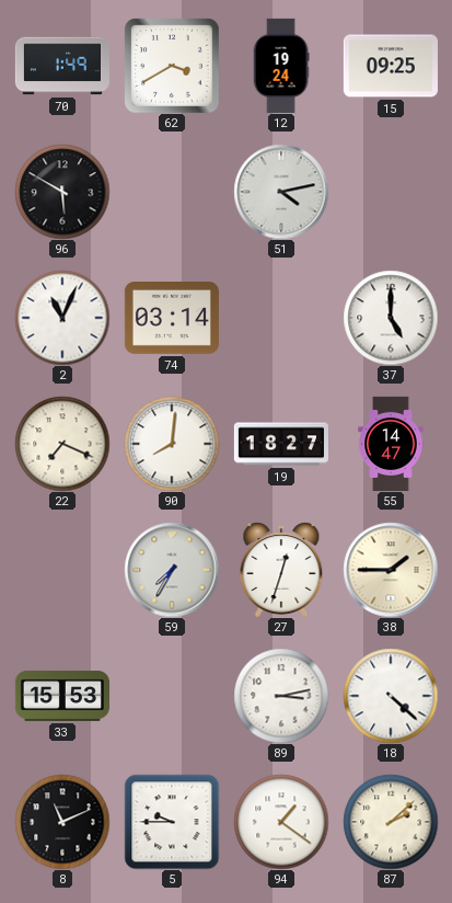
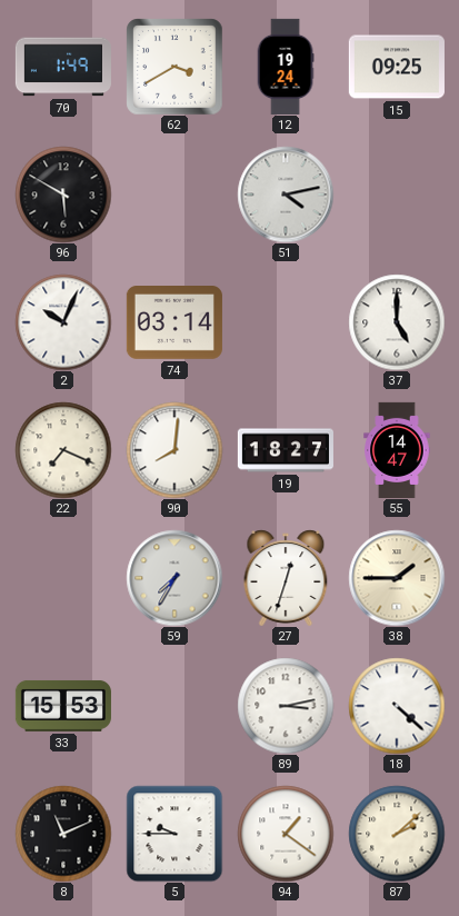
2: 11:04 -> 10:04 (63, 322)
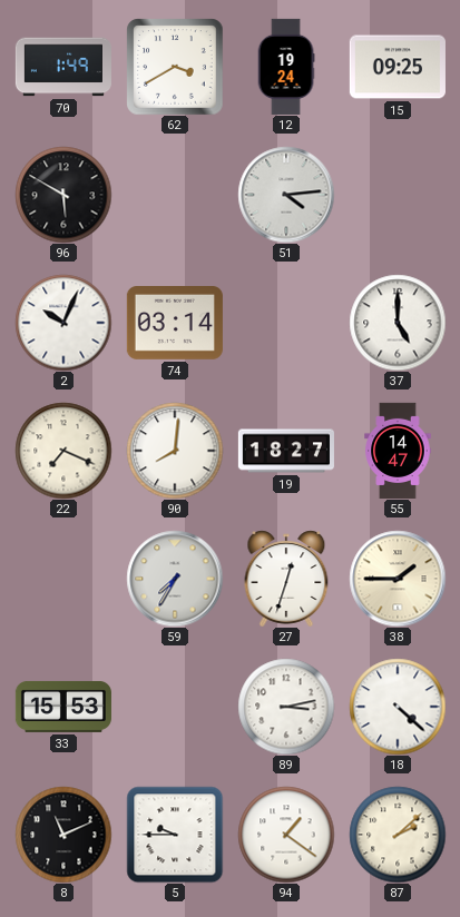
51: 4:13 -> 4:14 (286, 195)
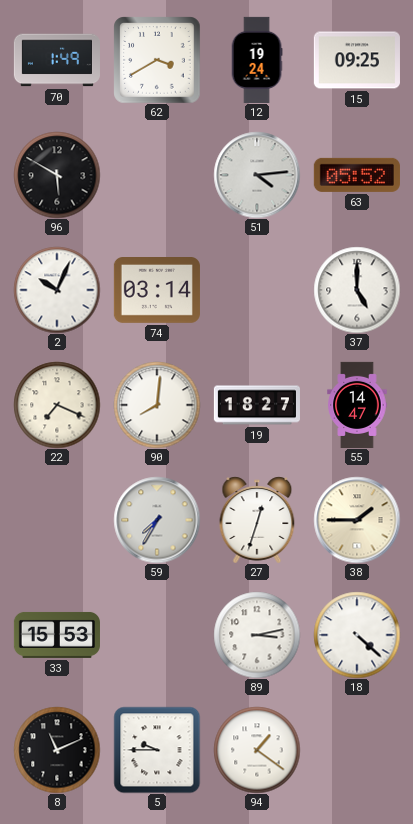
63: none -> 05:52 (357, 175)
87: 2:08 -> none (398, 835)
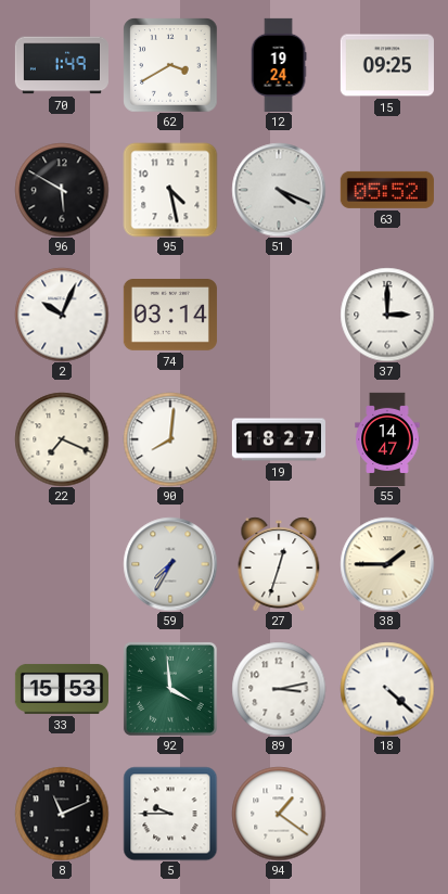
95: none -> 4:28 (170, 190)
51: 4:14 -> 4:19 (279, 190)
37: 5:00 -> 3:00 (387, 315)
92: none -> 3:59 (170, 689)
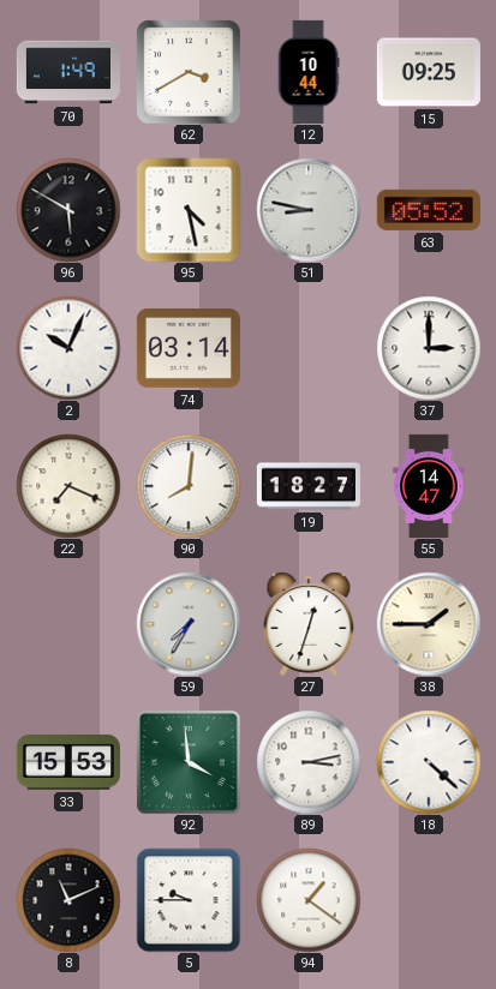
12: 19:24 -> 10:44 (309, 72)
51: 4:19 -> 8:47 (309, 210)
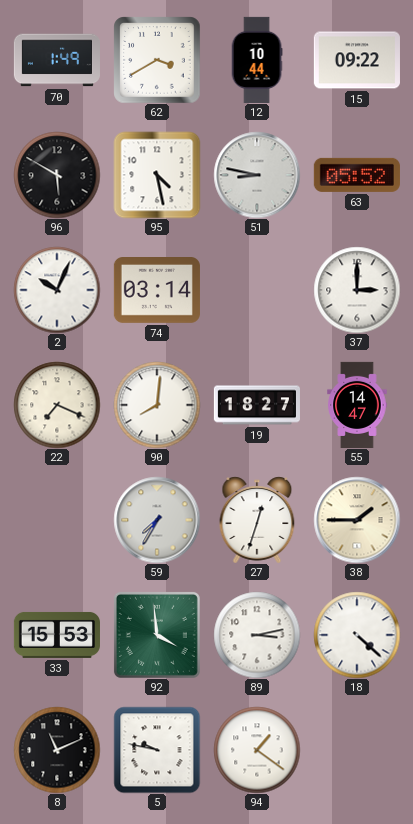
15: 09:25 -> 09:22 (357, 60)
5: 9:45 -> 9:47 (157, 750)
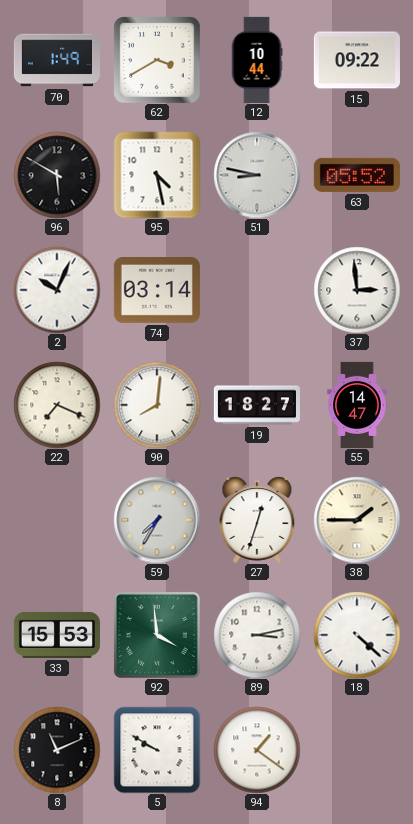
37: 3:00 -> 2:59 (357, 290)
5: 9:47 -> 9:50 (157, 750)
